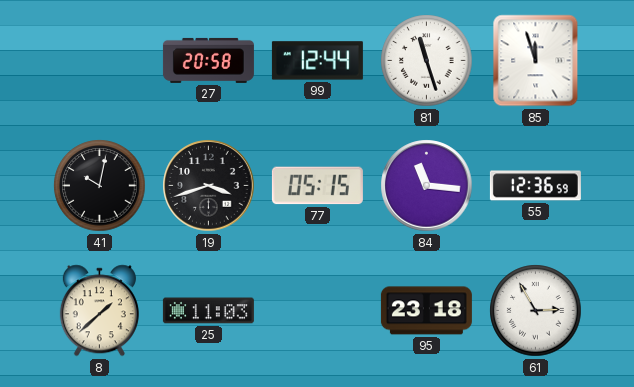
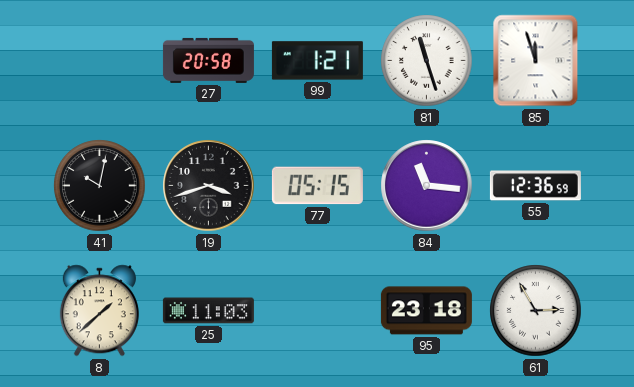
99: 12:44 -> 1:21 (317, 61)
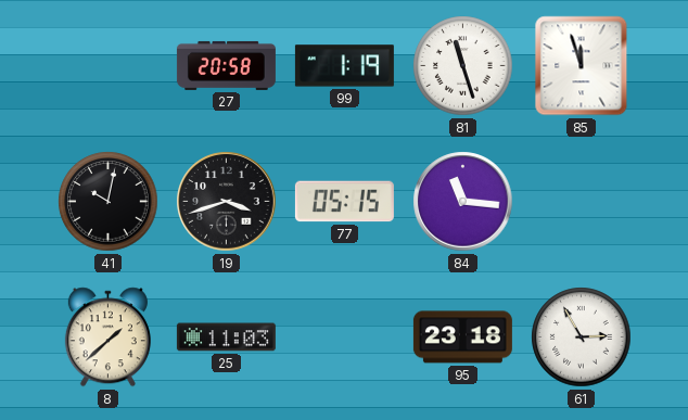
99: 1:21 -> 1:19 (344, 66)
55: 12:36 -> none (535, 186)
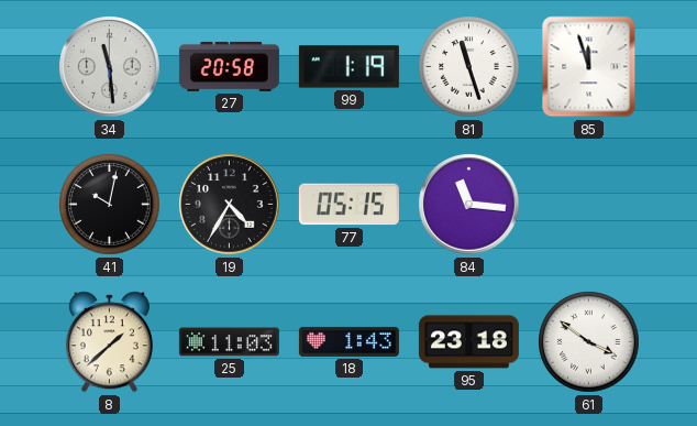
34: none -> 11:29 (110, 67)
19: 3:42 -> 4:35 (230, 205)
18: none -> 1:43 (348, 341)
61: 2:55 -> 3:51 (589, 342)
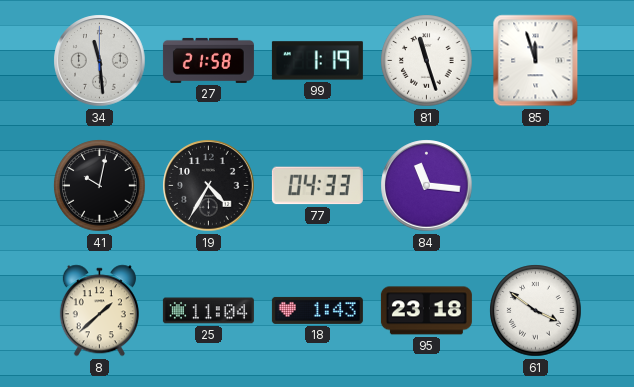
27: 20:58 -> 21:58 (208, 60)
77: 05:15 -> 04:33 (317, 186)
25: 11:03 -> 11:04 (208, 311)
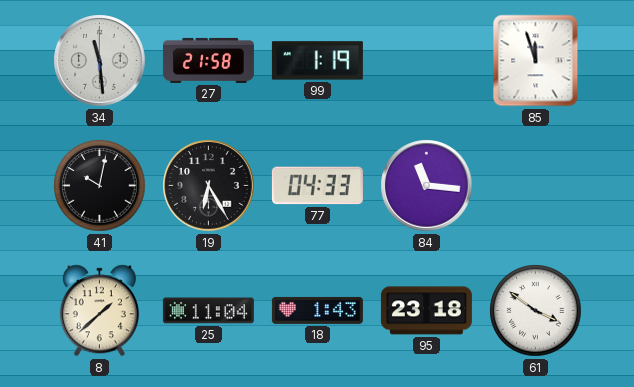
81: 11:27 -> none (427, 61)
19: 4:35 -> 6:25 (209, 186)
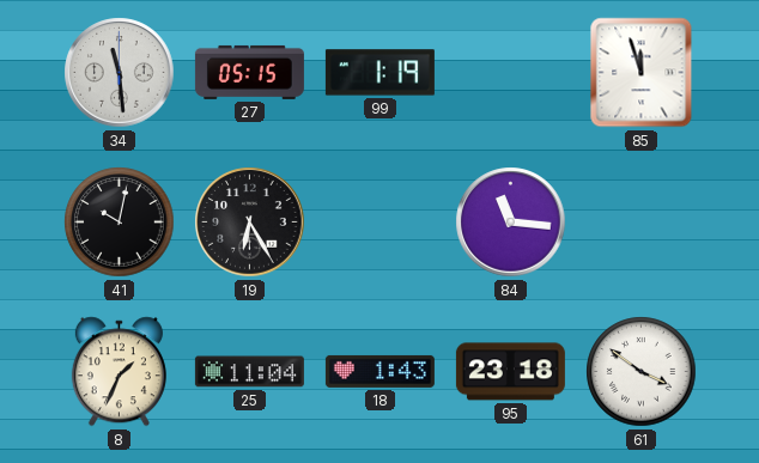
27: 21:58 -> 05:15 (249, 72)
77: 04:33 -> none (317, 186)
8: 1:38 -> 1:34 (119, 372)
